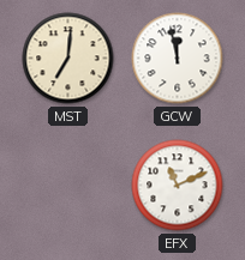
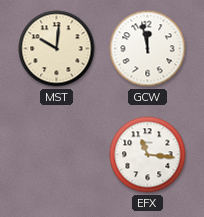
MST: 7:01 -> 10:01 (57, 49)
EFX: 11:11 -> 11:16 (148, 155)
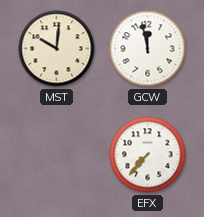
EFX: 11:16 -> 7:37 (148, 155)
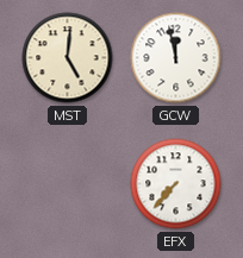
MST: 10:01 -> 5:01 (68, 58)
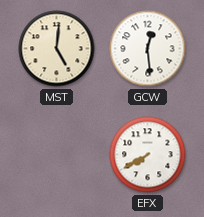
GCW: 11:58 -> 12:29 (148, 49)
EFX: 7:37 -> 7:40 (148, 155)
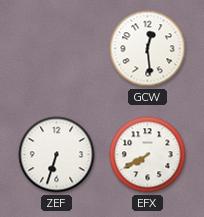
MST: 5:01 -> none (57, 49)
ZEF: none -> 6:33 (57, 155)
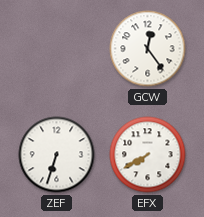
GCW: 12:29 -> 12:24 (148, 49)
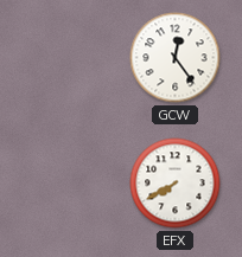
ZEF: 6:33 -> none (57, 155)
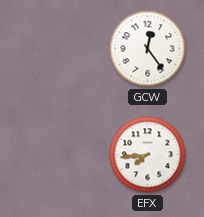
EFX: 7:40 -> 7:44 (148, 155)
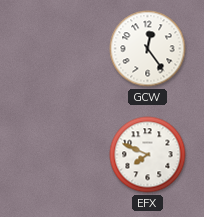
EFX: 7:44 -> 7:49 (148, 155)
